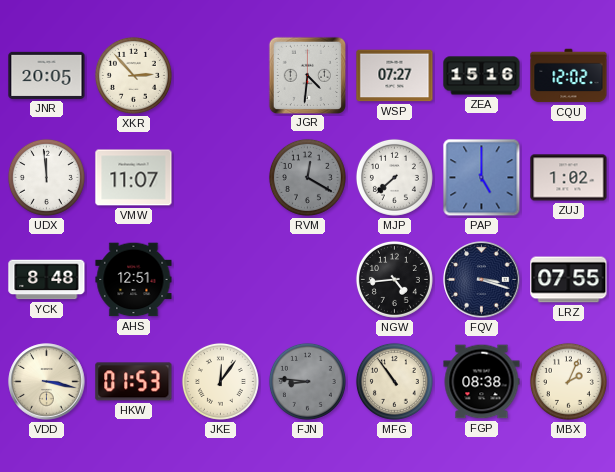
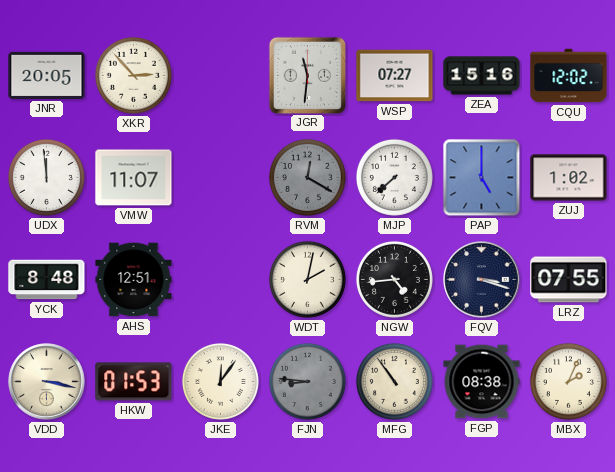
JGR: 4:31 -> 11:31 (307, 75)
WDT: none -> 2:02 (307, 279)
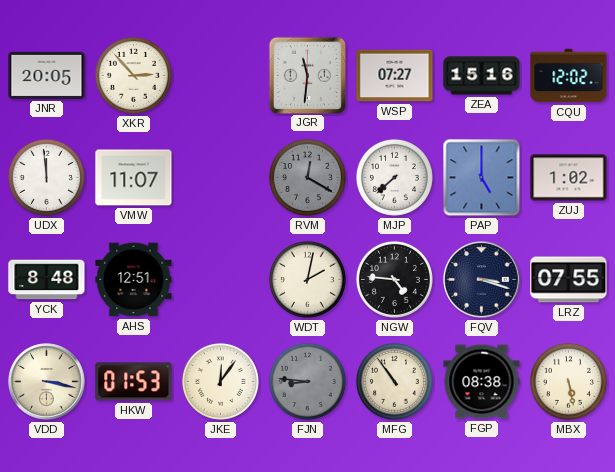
NGW: 4:44 -> 4:46 (394, 279)
MBX: 2:04 -> 5:28 (568, 381)
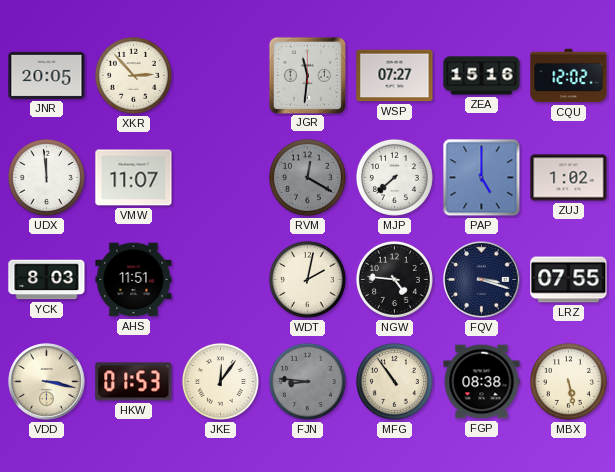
YCK: 8:48 -> 8:03 (47, 280)
AHS: 12:51 -> 11:51 (134, 280)
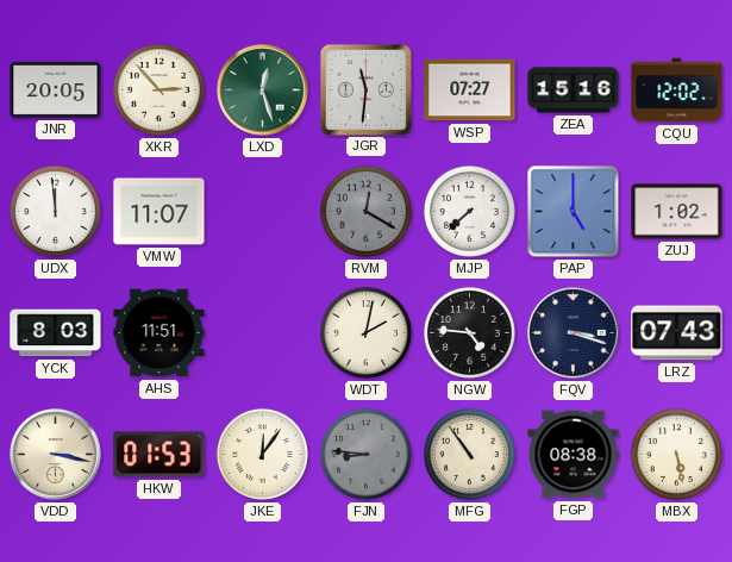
LXD: none -> 12:27 (263, 90)
LRZ: 07:55 -> 07:43 (677, 333)
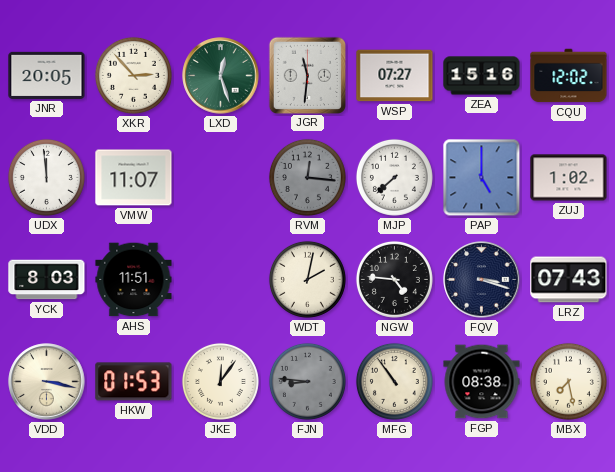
RVM: 12:20 -> 12:16 (307, 177)
MBX: 5:28 -> 7:28 (568, 381)
